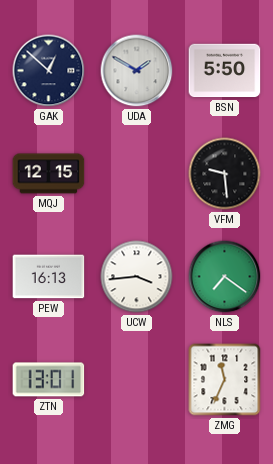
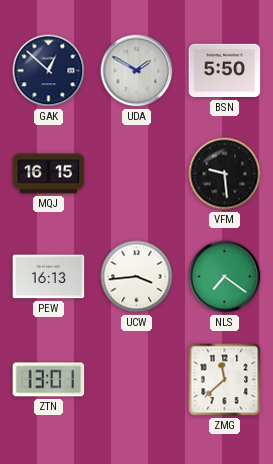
MQJ: 12:15 -> 16:15 (49, 174)
ZMG: 11:34 -> 11:38 (225, 380)
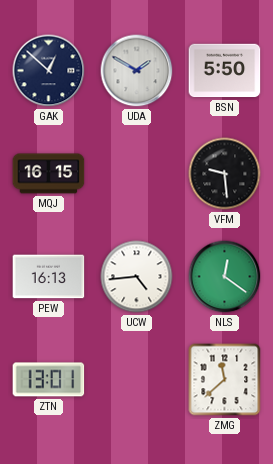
UCW: 3:44 -> 4:44 (137, 277)
NLS: 7:21 -> 12:21 (225, 277)
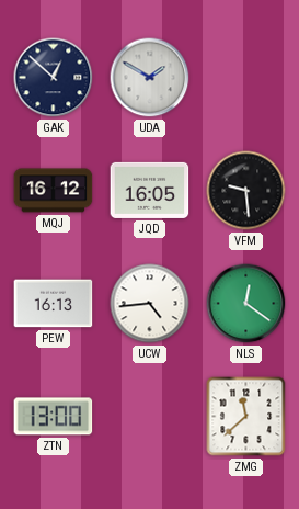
BSN: 5:50 -> none (225, 71)
MQJ: 16:15 -> 16:12 (54, 191)
JQD: none -> 16:05 (150, 190)
ZTN: 13:01 -> 13:00 (54, 417)
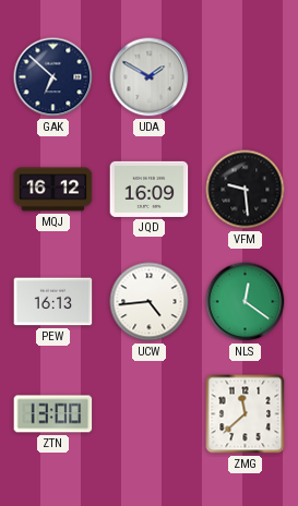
GAK: 12:52 -> 6:52 (53, 77)
JQD: 16:05 -> 16:09 (150, 189)
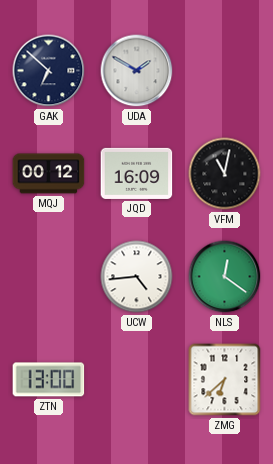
MQJ: 16:12 -> 00:12 (49, 174)
VFM: 9:29 -> 11:02 (225, 174)
PEW: 16:13 -> none (53, 302)
ZMG: 11:38 -> 6:38 (225, 380)
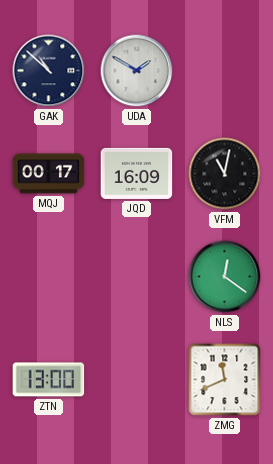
GAK: 6:52 -> 10:52 (49, 71)
MQJ: 00:12 -> 00:17 (49, 174)
UCW: 4:44 -> none (137, 277)
ZMG: 6:38 -> 11:41 (225, 380)
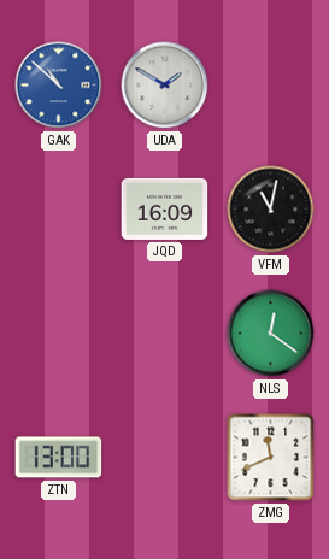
GAK dial: navy -> blue (59, 86)
MQJ: 00:17 -> none (49, 174)
